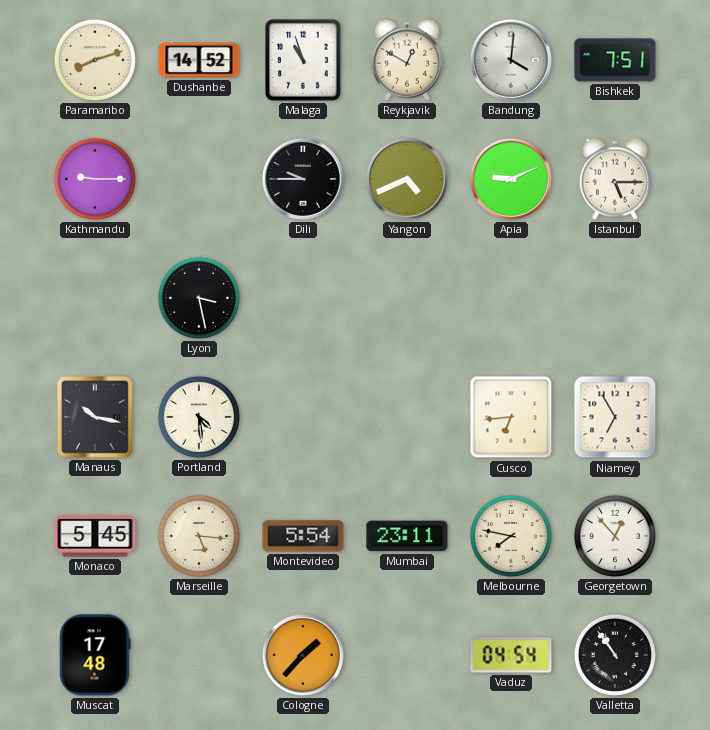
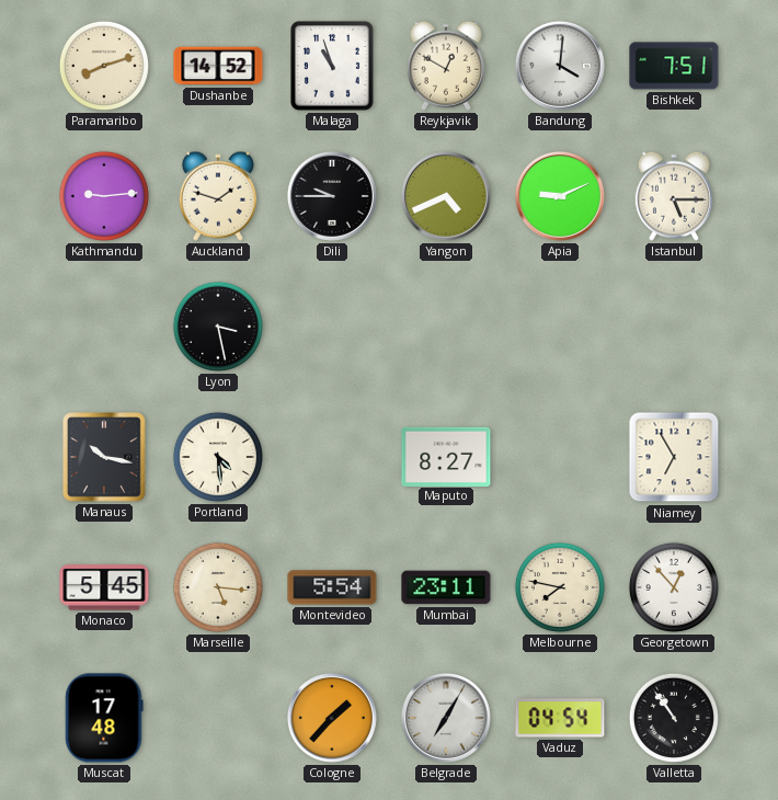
Kathmandu: 9:15 -> 9:14 (104, 196)
Auckland: none -> 1:48 (218, 196)
Maputo: none -> 8:27 (446, 456)
Cusco: 6:44 -> none (511, 417)
Belgrade: none -> 7:05 (446, 718)
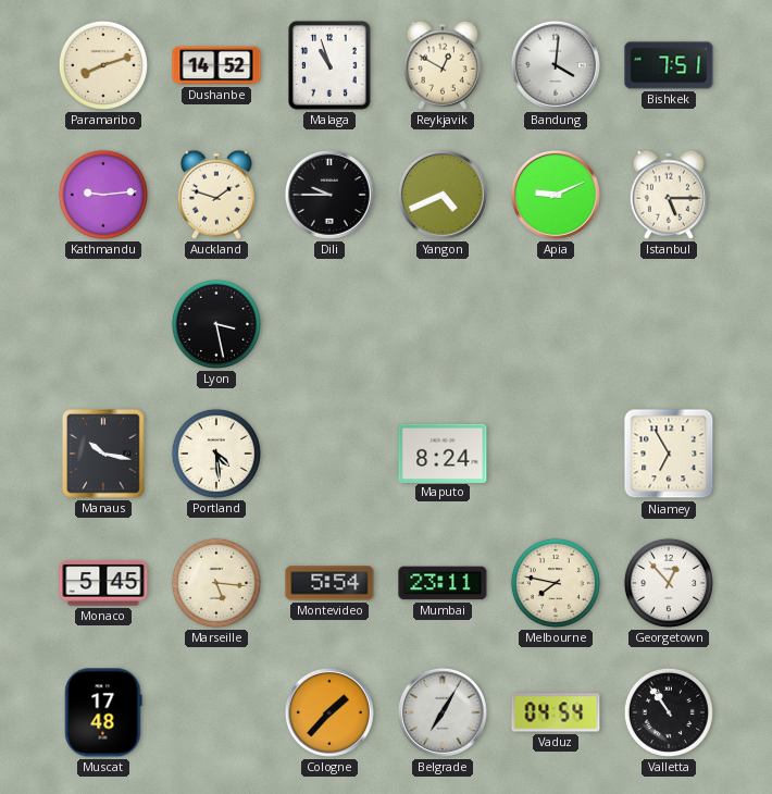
Maputo: 8:27 -> 8:24 (443, 452)
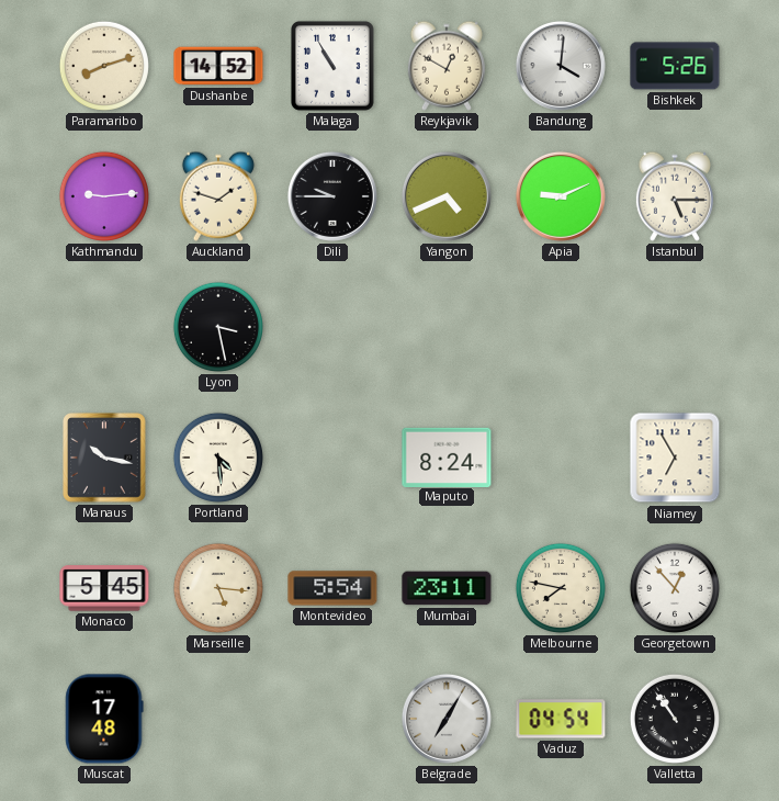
Malaga: 10:57 -> 10:55 (334, 67)
Bishkek: 7:51 -> 5:26 (675, 66)
Cologne: 1:37 -> none (329, 712)
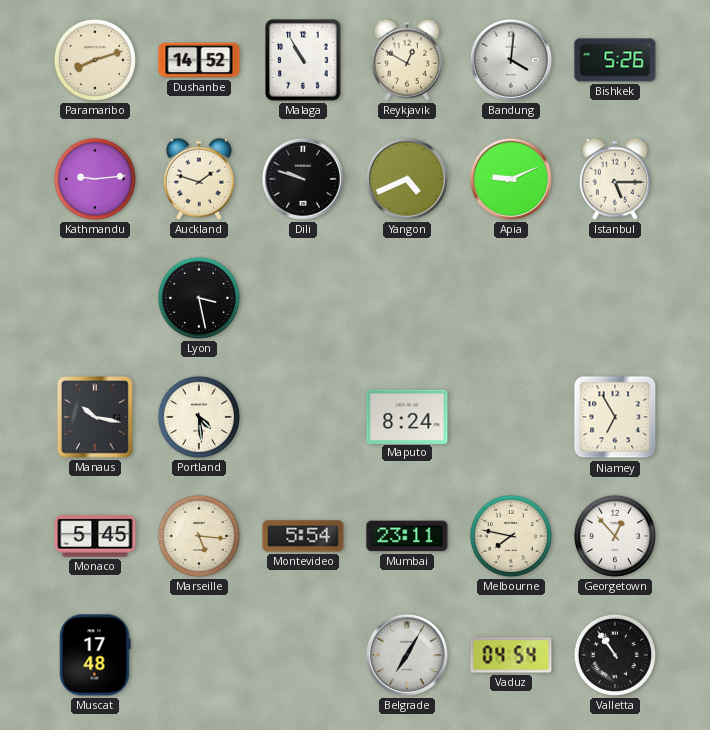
Dili: 9:45 -> 9:48 (303, 179)
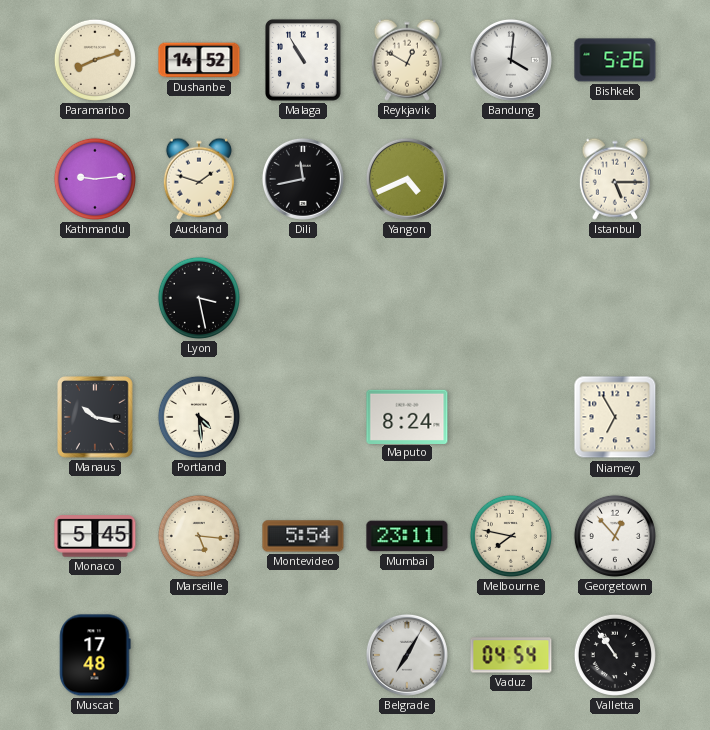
Dili: 9:48 -> 11:43 (303, 179)
Apia: 9:11 -> none (511, 179)
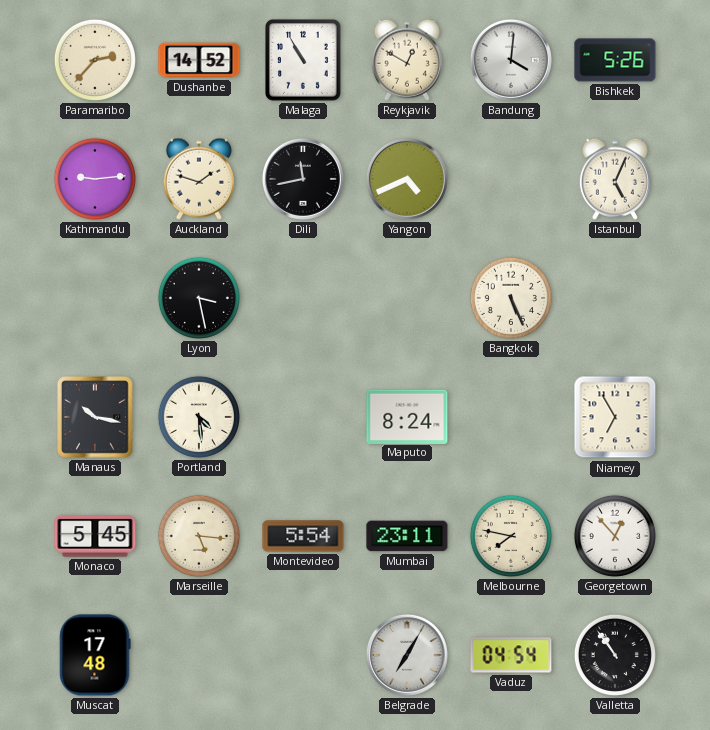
Paramaribo: 8:12 -> 2:37 (95, 60)
Istanbul: 5:15 -> 5:04 (615, 179)
Bangkok: none -> 5:26 (511, 298)
